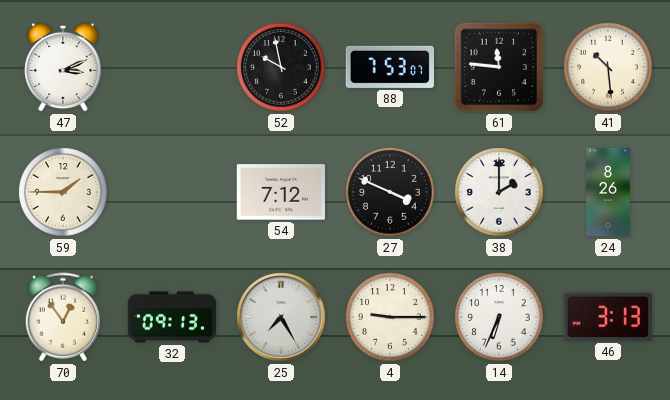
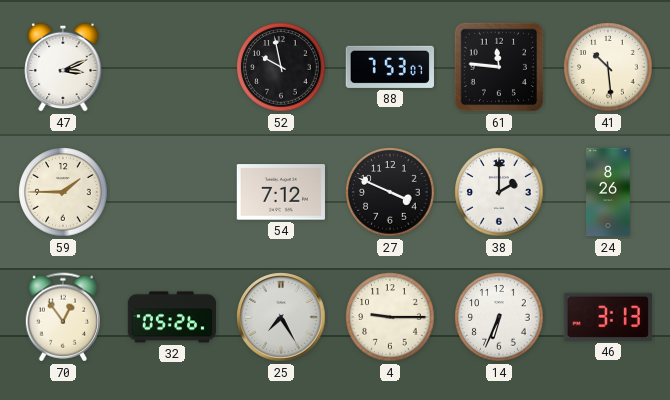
32: 09:13 -> 05:26 (172, 317)
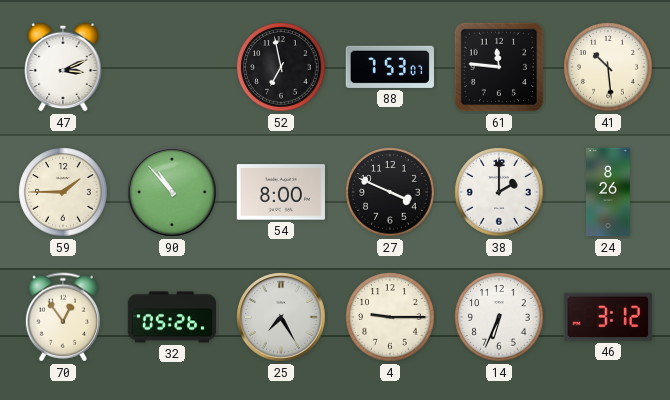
52: 9:58 -> 6:58 (281, 67)
90: none -> 10:53 (172, 192)
54: 7:12 -> 8:00 (280, 192)
46: 3:13 -> 3:12 (608, 317)
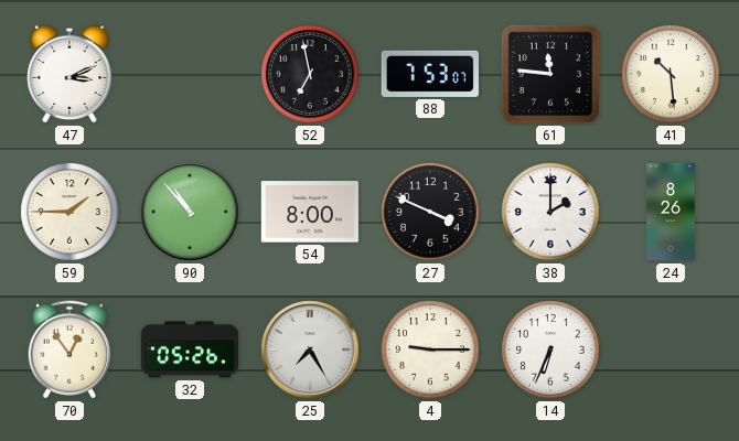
46: 3:12 -> none (608, 317)
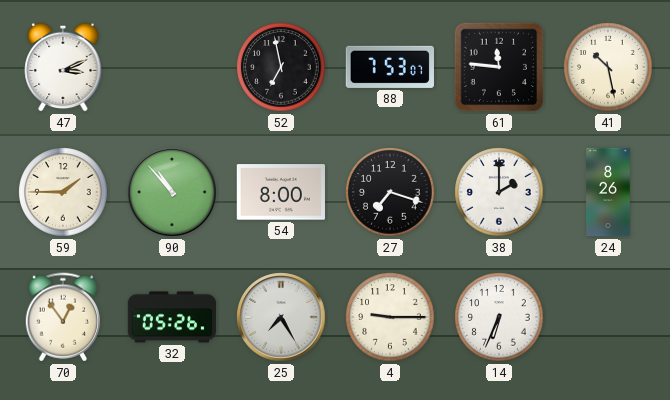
41: 10:29 -> 10:28 (608, 67)
27: 3:49 -> 7:18 (390, 192)
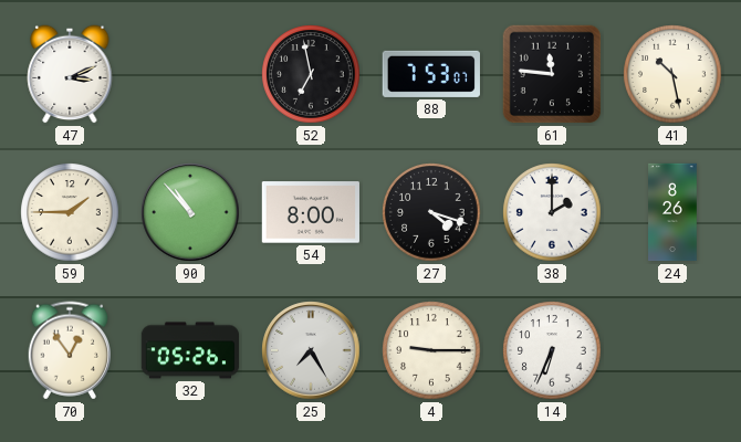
27: 7:18 -> 4:18 (431, 212)
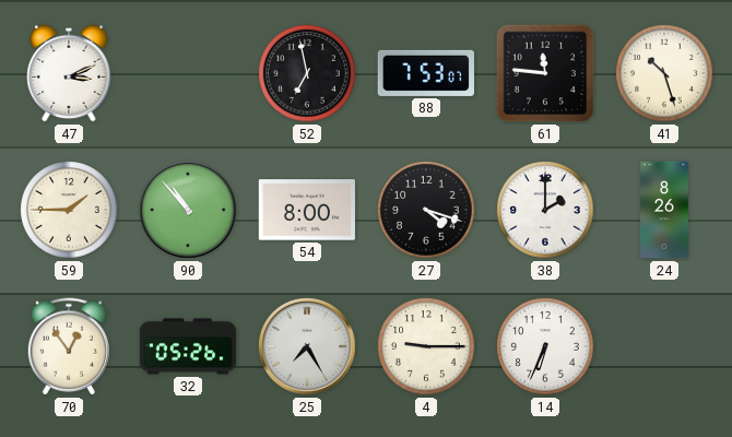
41: 10:28 -> 10:27 (664, 73)
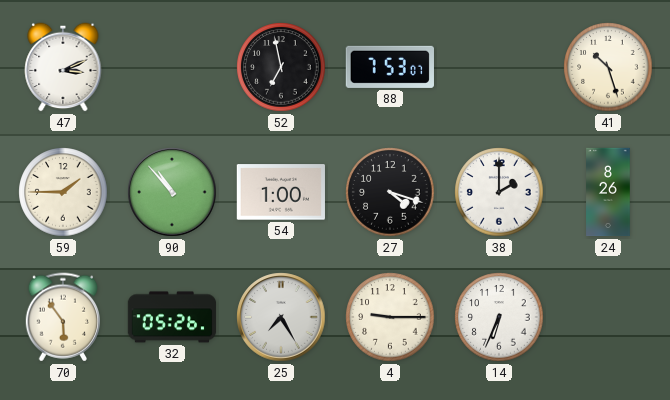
61: 11:46 -> none (545, 73)
54: 8:00 -> 1:00 (280, 192)
70: 12:54 -> 5:54 (62, 317)
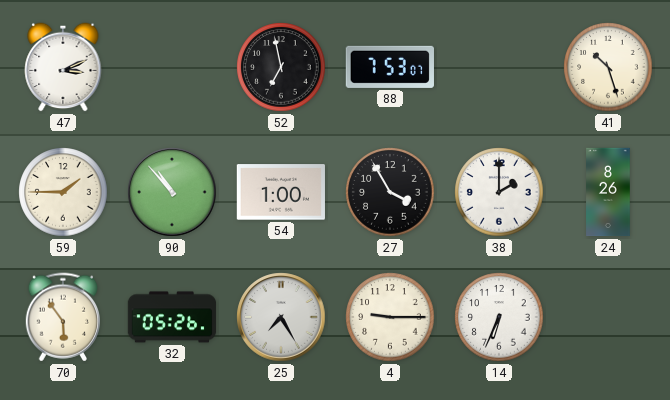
27: 4:18 -> 3:55 (390, 192)
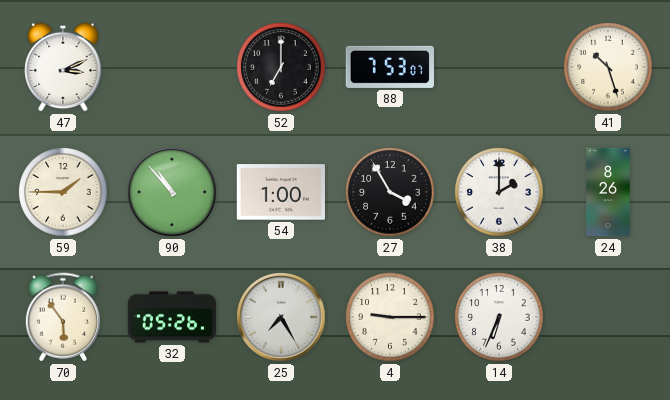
52: 6:58 -> 7:00 (281, 67)
